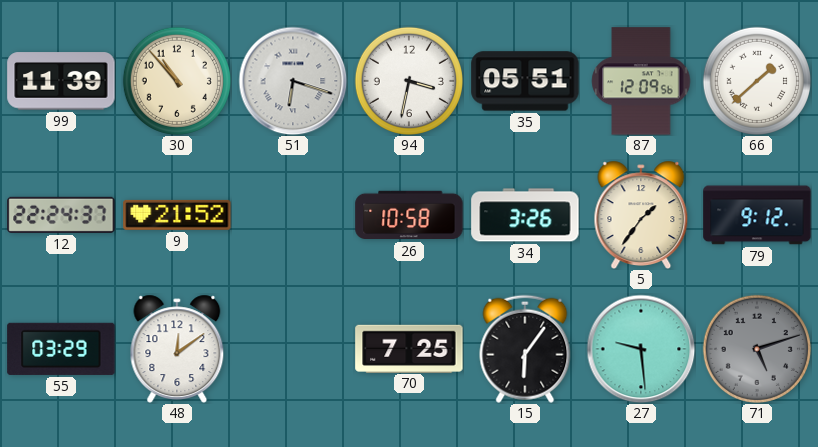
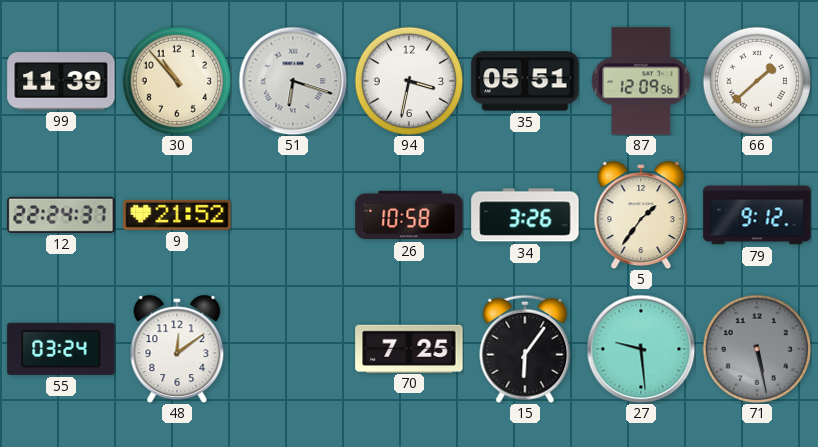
55: 03:29 -> 03:24 (61, 349)
71: 5:12 -> 5:28 (757, 349)
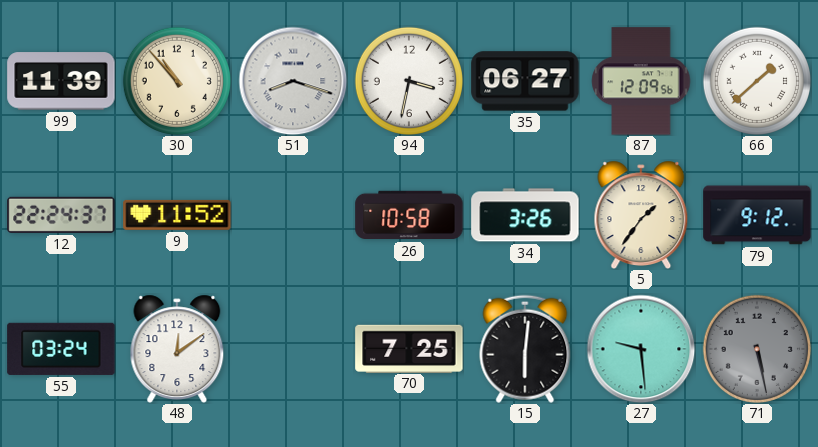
51: 6:18 -> 8:18 (293, 81)
35: 05:51 -> 06:27 (525, 81)
9: 21:52 -> 11:52 (177, 215)
15: 6:06 -> 6:01 (525, 349)
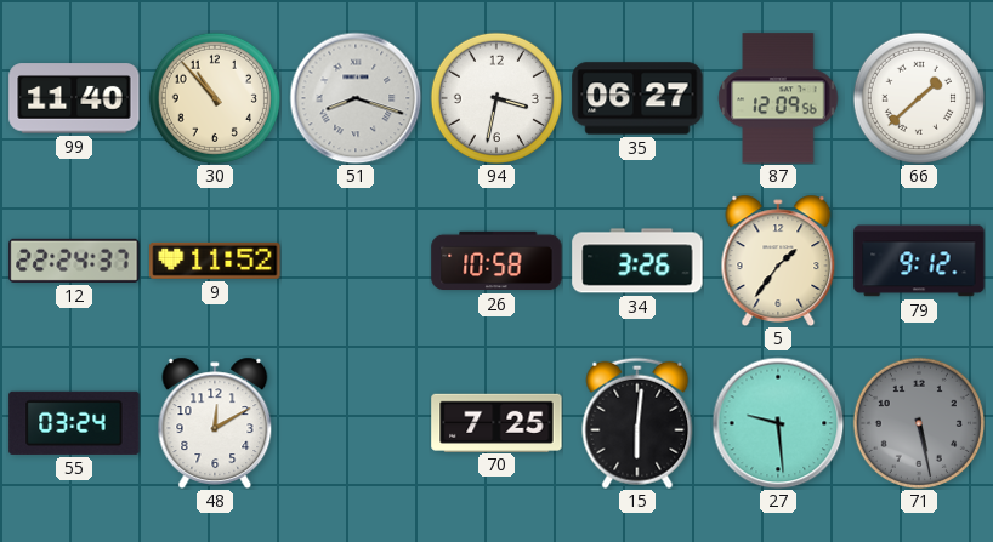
99: 11:39 -> 11:40 (74, 98)
48: 12:09 -> 12:10 (215, 422)
